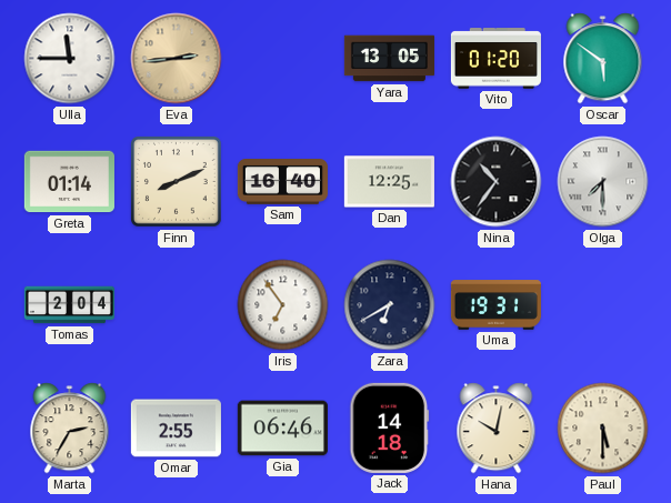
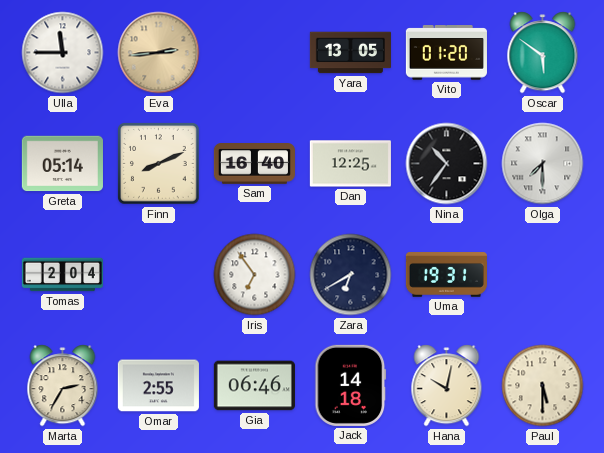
Greta: 01:14 -> 05:14 (62, 164)
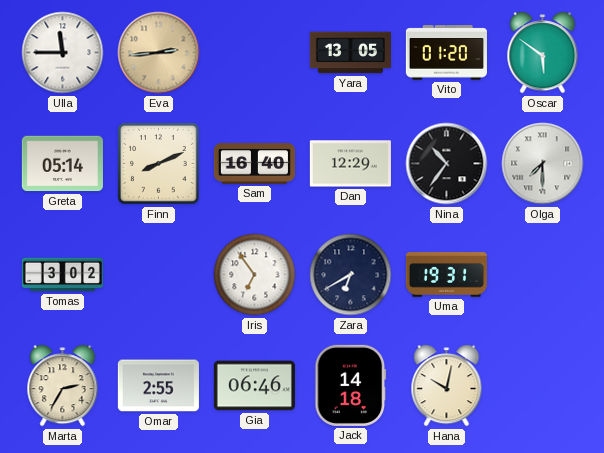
Dan: 12:25 -> 12:29 (350, 164)
Tomas: 2:04 -> 3:02 (62, 275)
Paul: 5:30 -> none (543, 386)
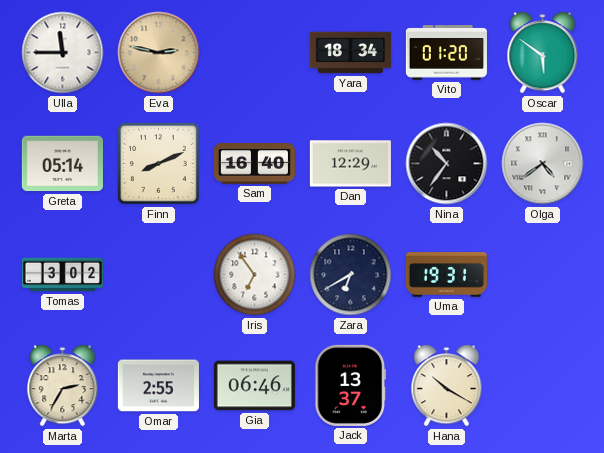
Eva: 2:44 -> 2:47 (159, 53)
Yara: 13:05 -> 18:34 (350, 53)
Olga: 7:30 -> 4:39 (543, 164)
Jack: 14:18 -> 13:37 (351, 385)
Hana: 10:02 -> 10:20 (447, 386)
